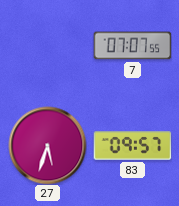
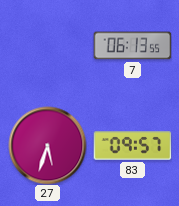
7: 07:07 -> 06:13 (132, 46)
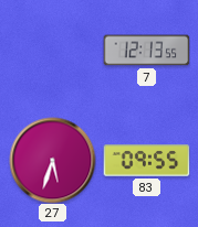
7: 06:13 -> 12:13 (146, 51)
83: 09:57 -> 09:55 (146, 161)
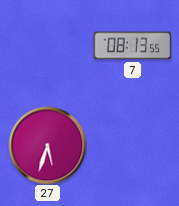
7: 12:13 -> 08:13 (132, 46)
83: 09:55 -> none (146, 161)
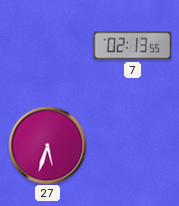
7: 08:13 -> 02:13 (132, 46)
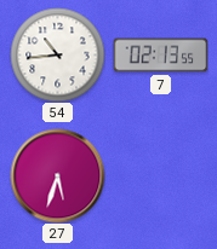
54: none -> 10:44 (57, 54)
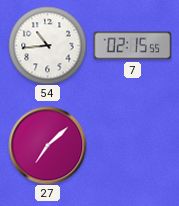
7: 02:13 -> 02:15 (132, 46)
27: 5:33 -> 7:08 (47, 145)
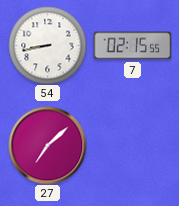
54: 10:44 -> 8:43 (47, 45)
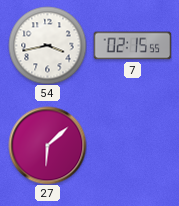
54: 8:43 -> 3:43 (47, 45)
27: 7:08 -> 6:08 (47, 145)
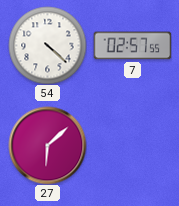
54: 3:43 -> 4:22 (47, 45)
7: 02:15 -> 02:57 (132, 46)
